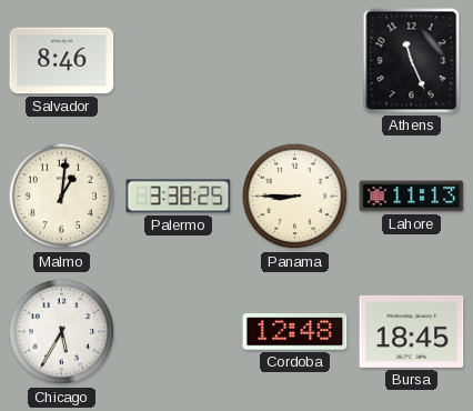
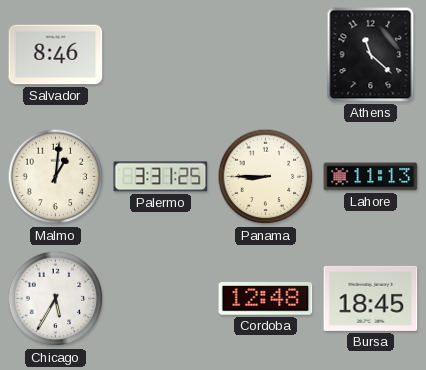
Athens: 11:26 -> 11:22 (371, 55)
Palermo: 3:38 -> 3:31 (161, 177)
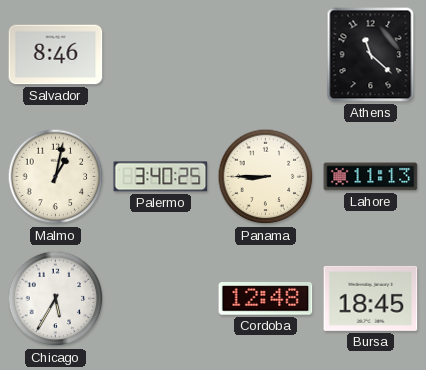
Malmo: 1:01 -> 1:02 (56, 177)
Palermo: 3:31 -> 3:40 (161, 177)
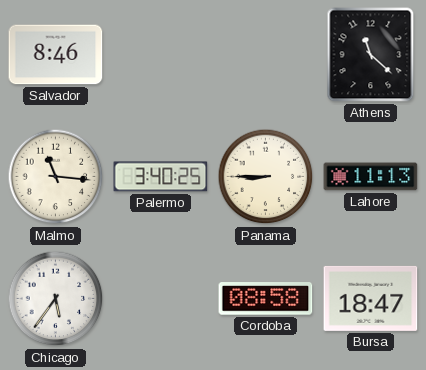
Malmo: 1:02 -> 11:16 (56, 177)
Chicago: 5:35 -> 5:36 (56, 299)
Cordoba: 12:48 -> 08:58 (266, 299)
Bursa: 18:45 -> 18:47 (371, 298)
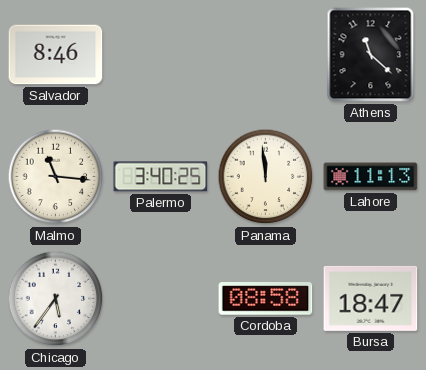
Panama: 8:45 -> 11:59 (266, 177)
